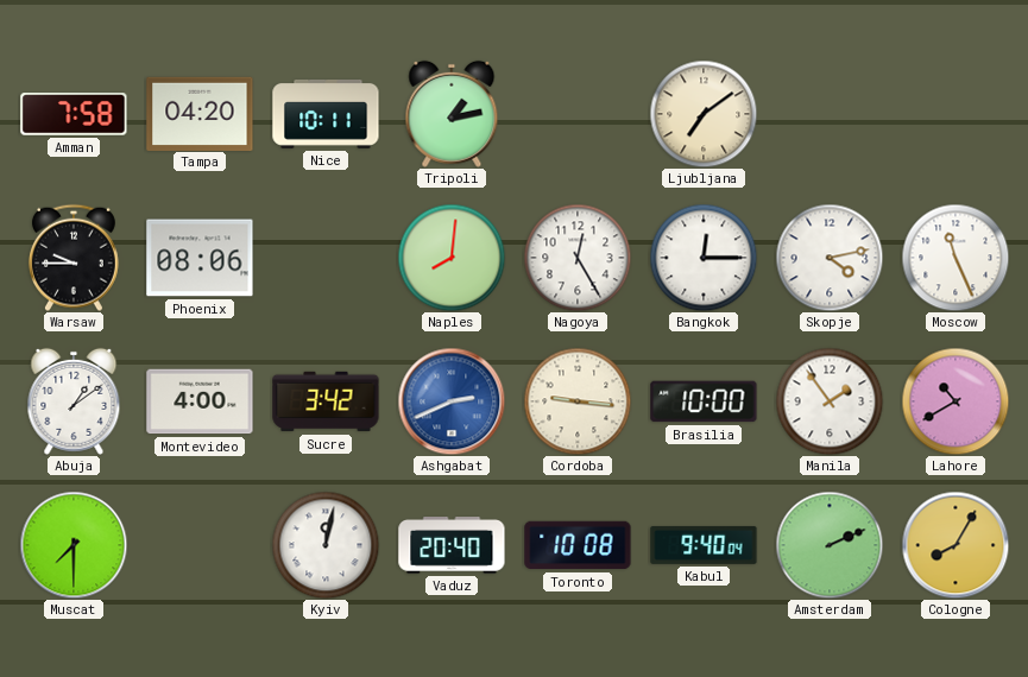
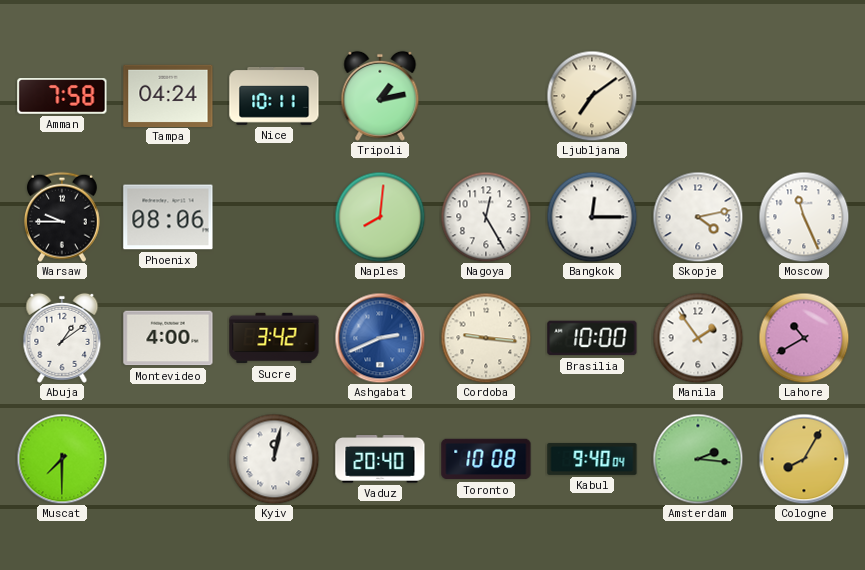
Tampa: 04:20 -> 04:24 (168, 95)
Amsterdam: 2:11 -> 2:16 (698, 459)
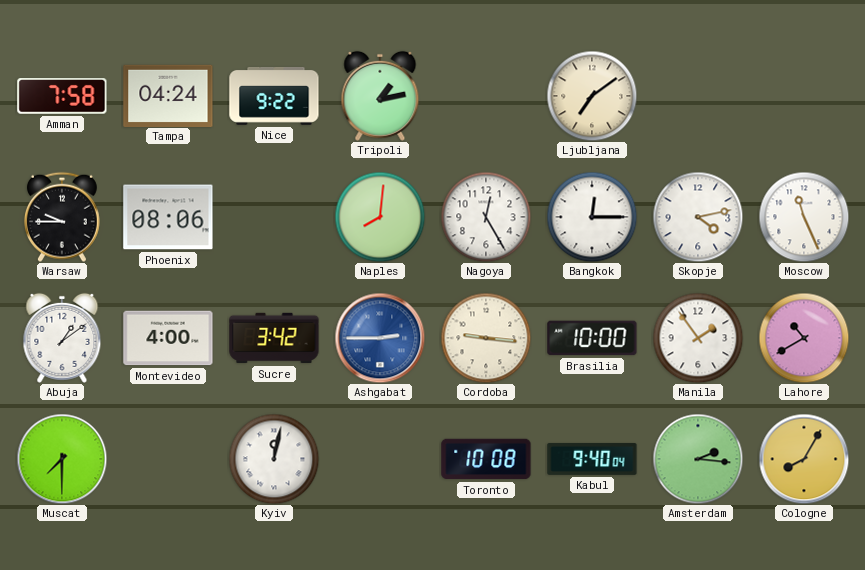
Nice: 10:11 -> 9:22 (274, 96)
Ashgabat: 2:41 -> 2:45 (380, 338)
Vaduz: 20:40 -> none (380, 460)
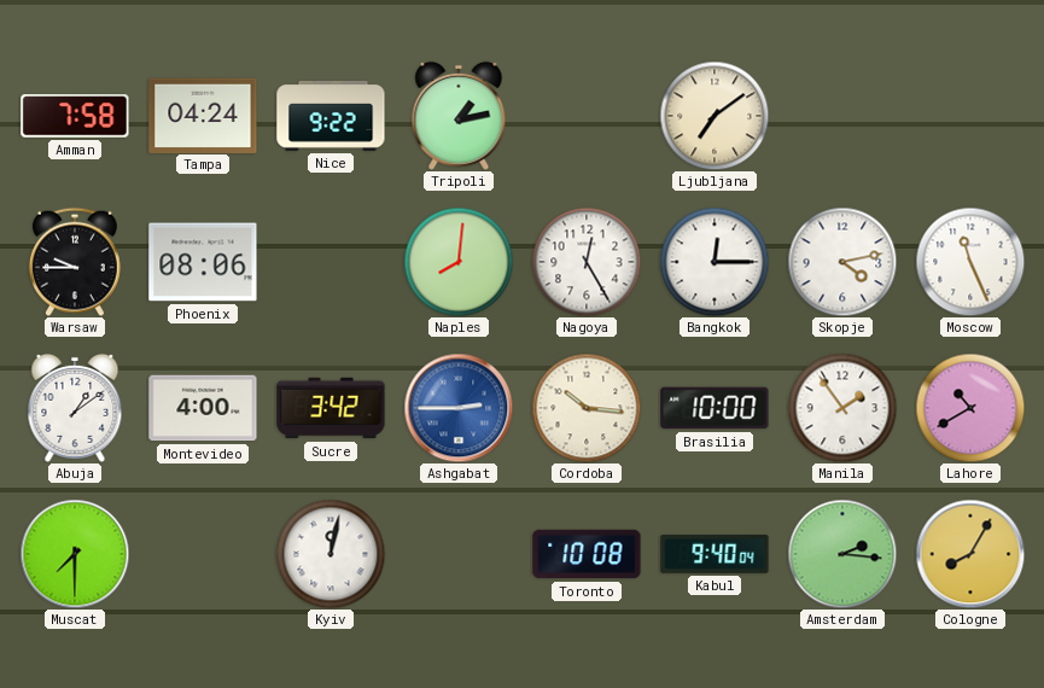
Cordoba: 9:16 -> 10:16 (587, 408)
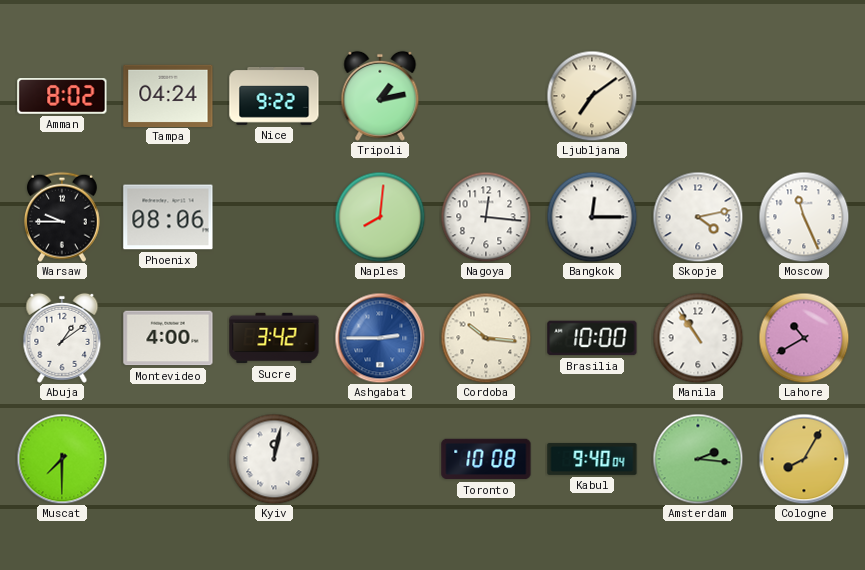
Amman: 7:58 -> 8:02 (62, 96)
Nagoya: 12:25 -> 12:16 (486, 217)
Manila: 1:54 -> 10:54 (698, 338)
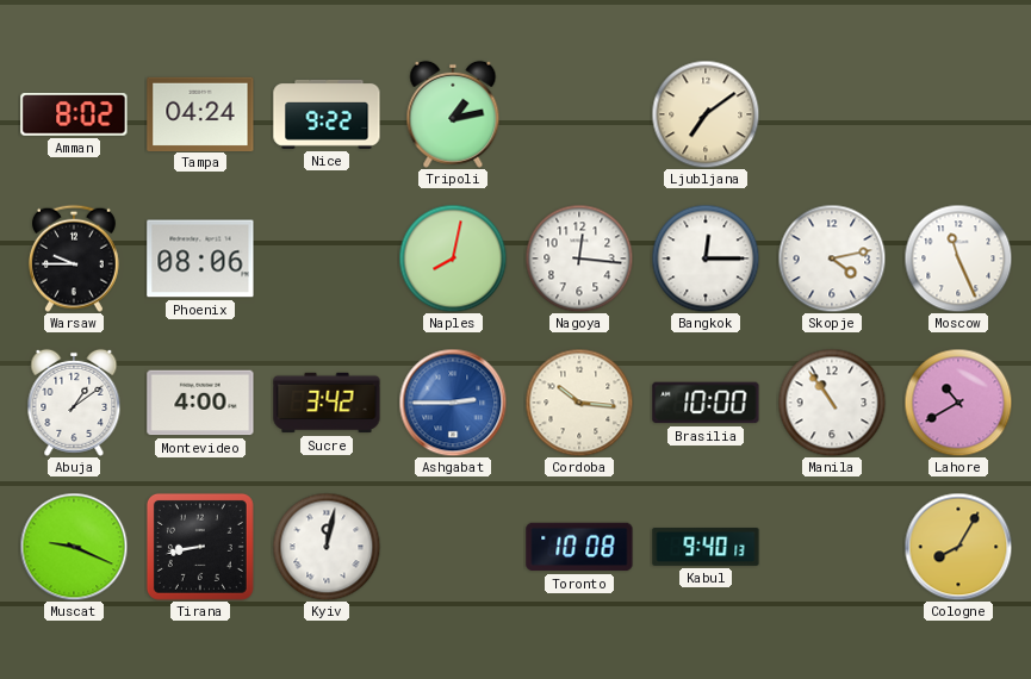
Naples: 8:01 -> 8:02 (453, 258)
Muscat: 7:30 -> 9:19 (74, 547)
Tirana: none -> 8:43 (200, 547)
Kabul: 9:40:04 -> 9:40:13 (706, 547)
Amsterdam: 2:16 -> none (698, 459)
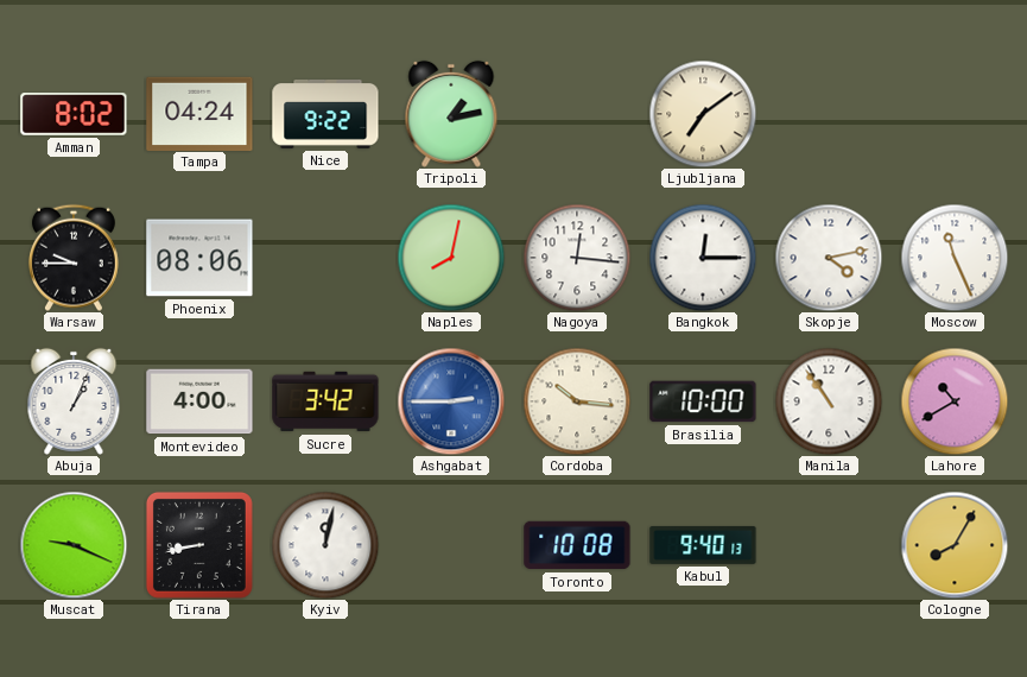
Abuja: 1:09 -> 1:04 (74, 401)
